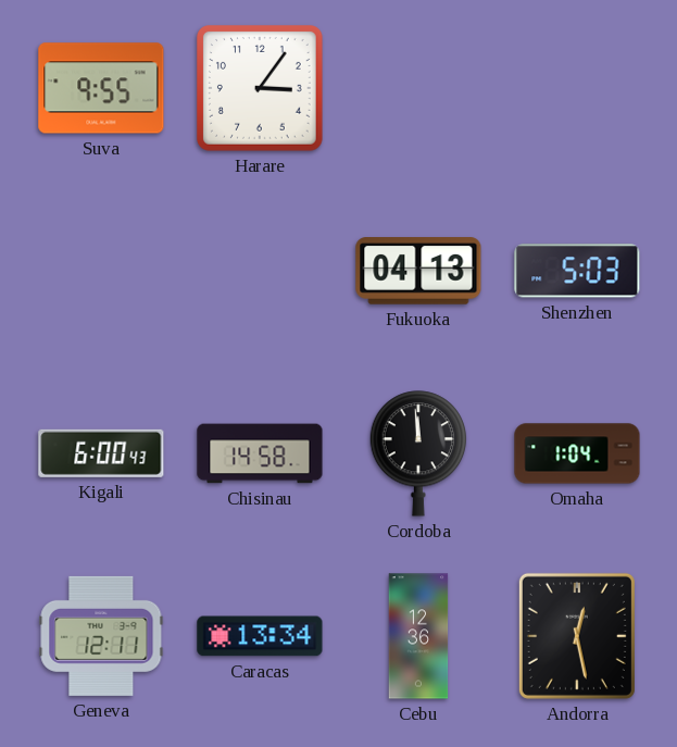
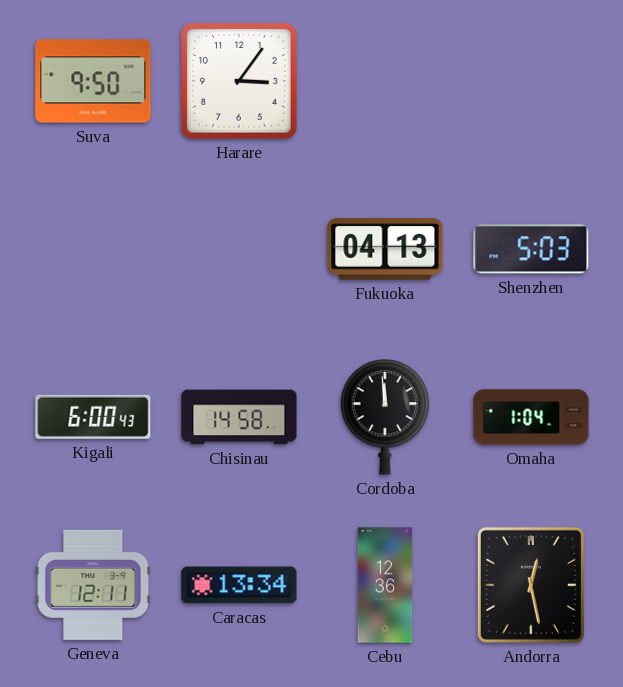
Suva: 9:55 -> 9:50 (93, 81)
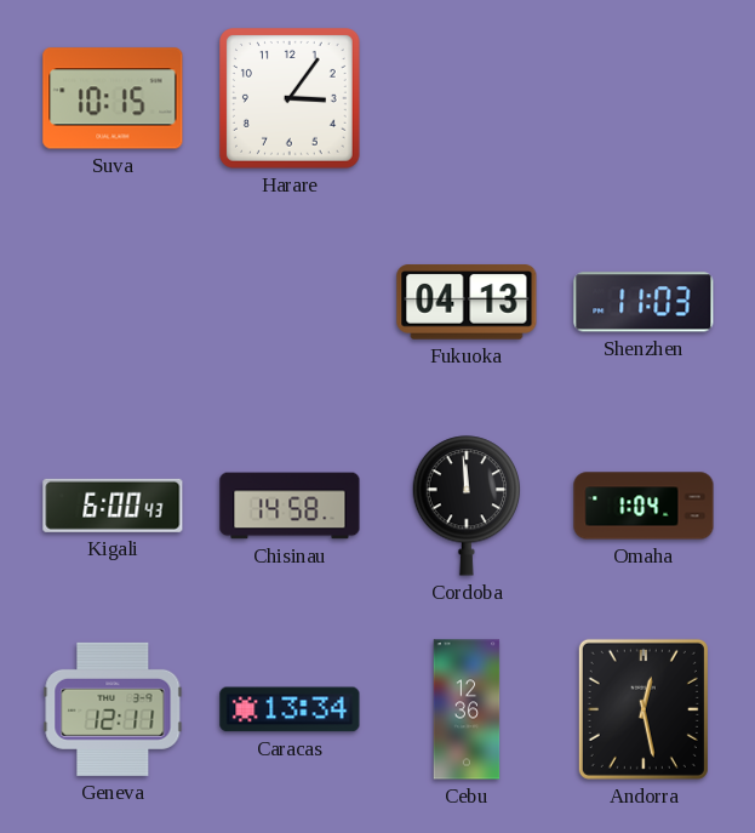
Suva: 9:50 -> 10:15 (113, 98)
Shenzhen: 5:03 -> 11:03 (644, 302)
